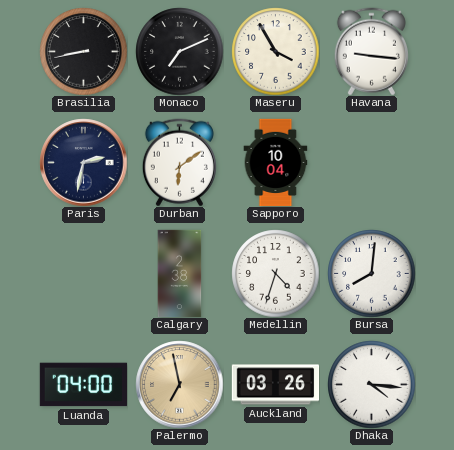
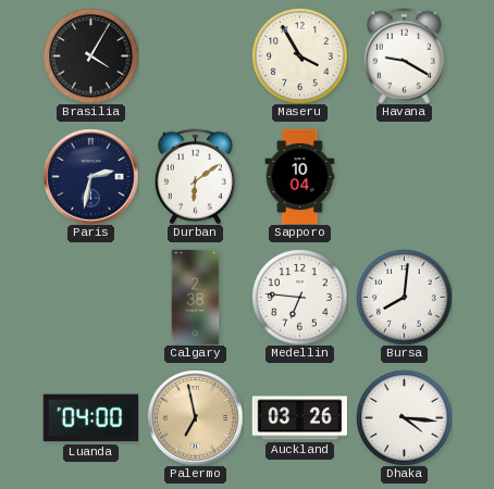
Brasilia: 8:43 -> 4:05 (90, 55)
Monaco: 7:11 -> none (179, 51)
Havana: 9:16 -> 9:20 (404, 55)
Medellin: 4:33 -> 6:46 (299, 297)
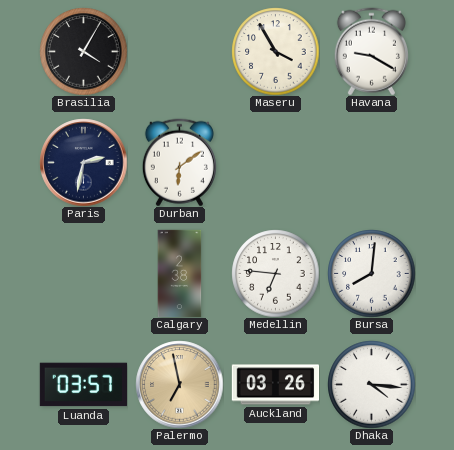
Sapporo: 10:04 -> none (300, 176)
Luanda: 04:00 -> 03:57 (83, 385)
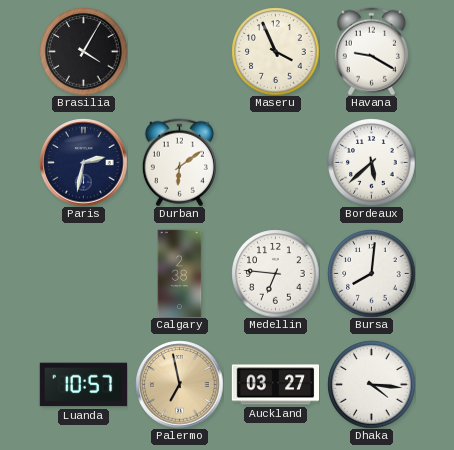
Maseru: 3:55 -> 3:56 (275, 51)
Bordeaux: none -> 5:38 (371, 162)
Luanda: 03:57 -> 10:57 (83, 385)
Auckland: 03:26 -> 03:27 (275, 385)
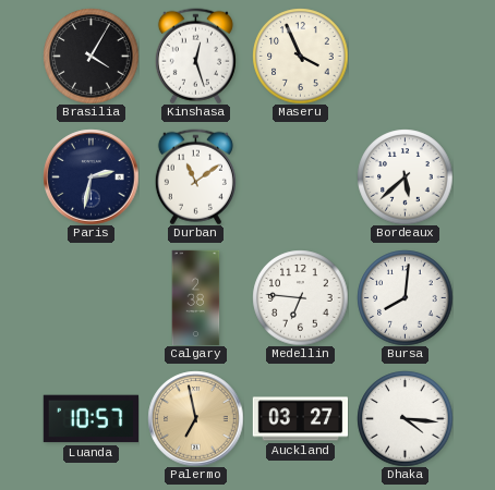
Kinshasa: none -> 12:27 (195, 56)
Havana: 9:20 -> none (371, 51)
Durban: 6:09 -> 11:09 (195, 176)
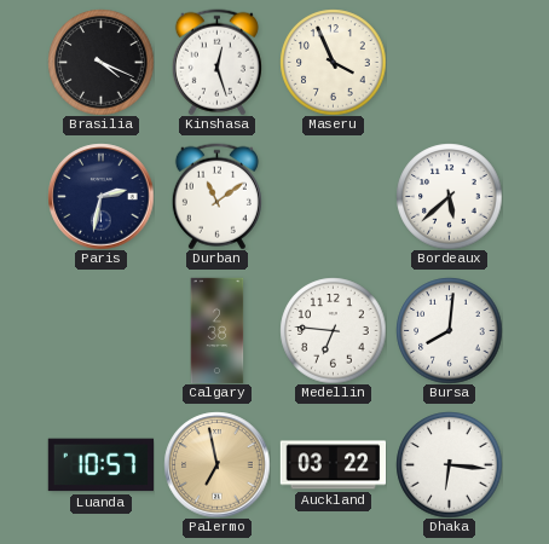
Brasilia: 4:05 -> 4:19 (100, 62)
Auckland: 03:27 -> 03:22 (333, 465)
Dhaka: 4:16 -> 6:16 (449, 464)
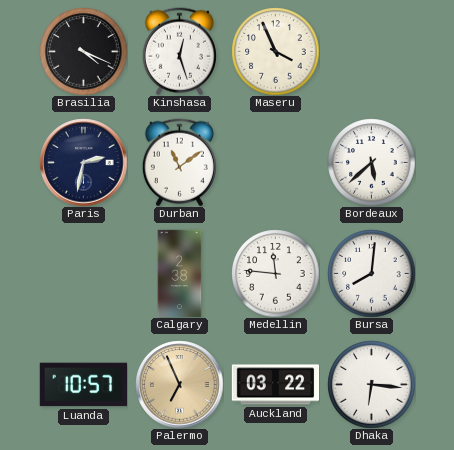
Medellin: 6:46 -> 11:46 (275, 273)
Palermo: 6:58 -> 6:56 (179, 384)
